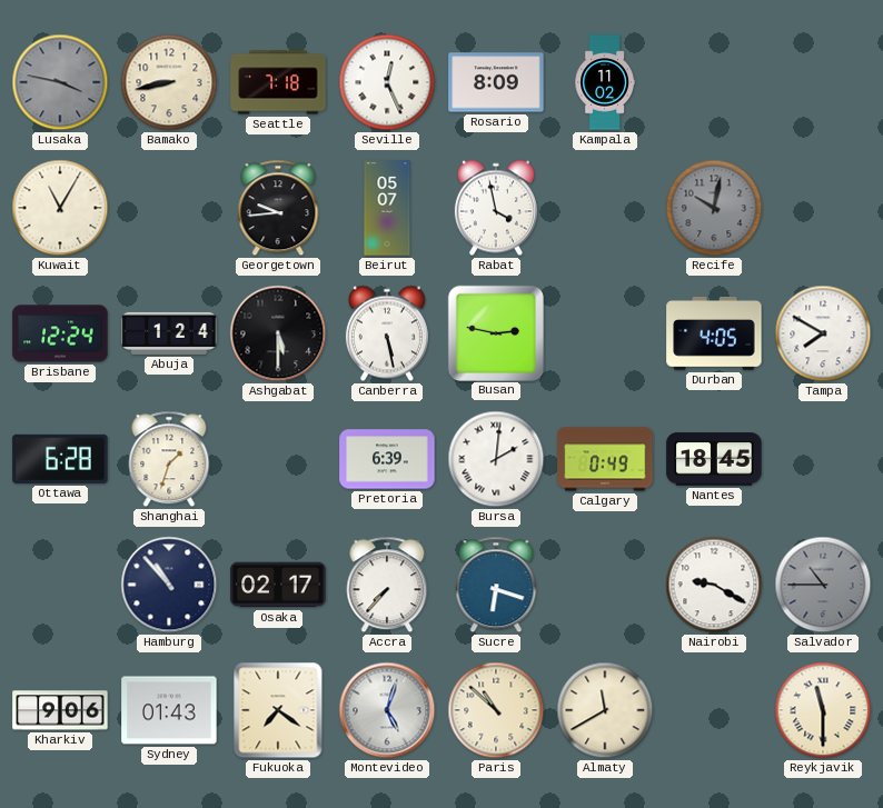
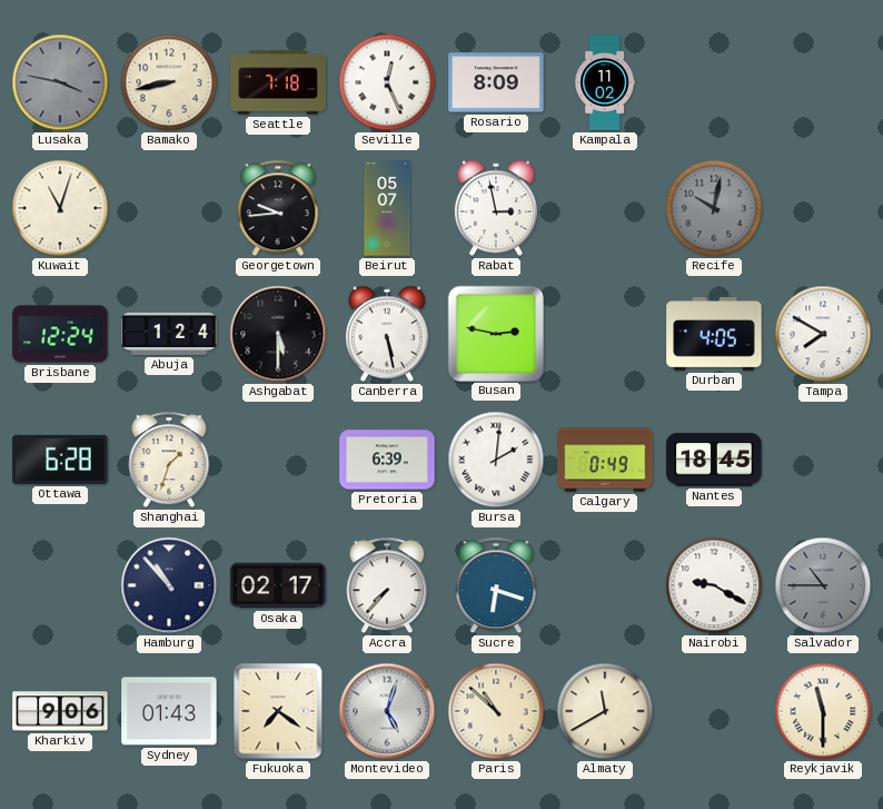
Kuwait: 11:05 -> 11:03 (60, 208)
Rabat: 3:58 -> 2:58 (496, 208)
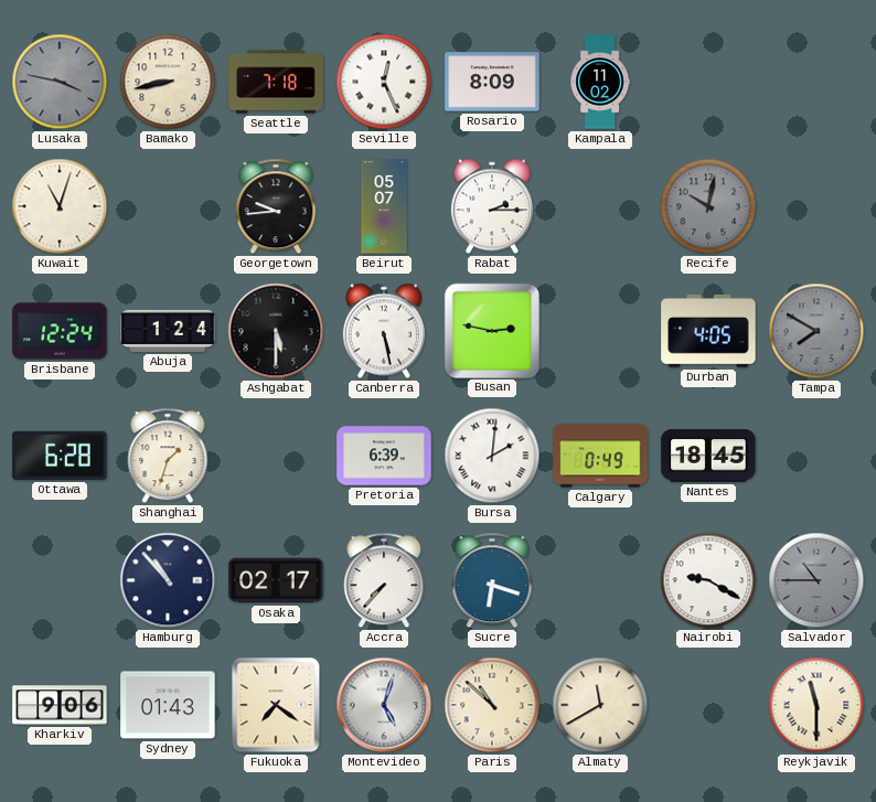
Rabat: 2:58 -> 2:15 (492, 206)
Tampa dial: white -> grey (816, 331)
